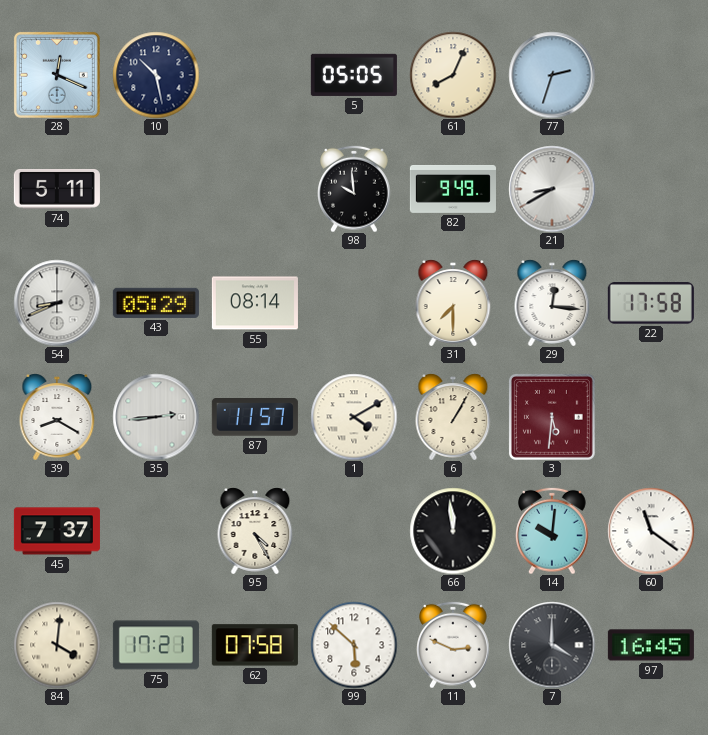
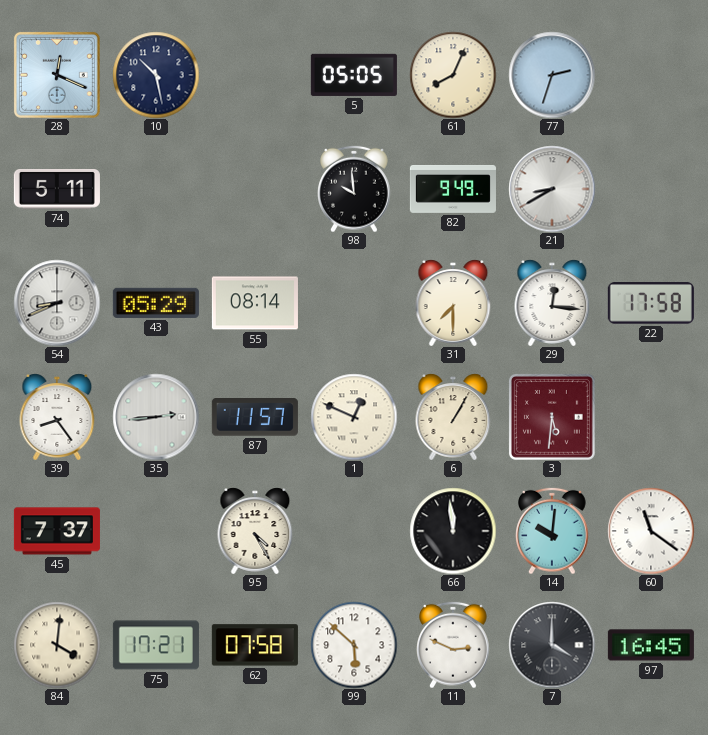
39: 8:20 -> 8:24 (57, 417)
1: 4:10 -> 12:49 (354, 417)
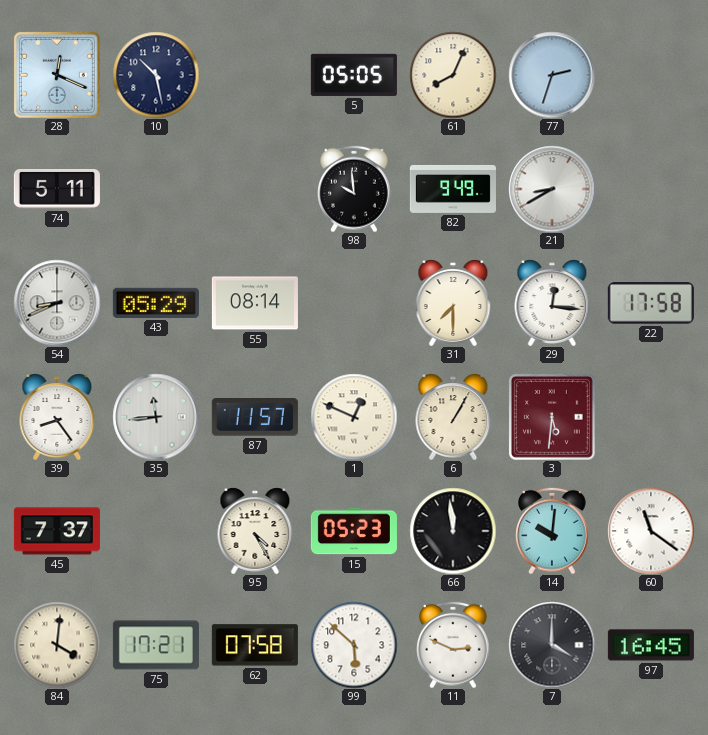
35: 2:44 -> 11:44 (156, 417)
15: none -> 05:23 (354, 531)
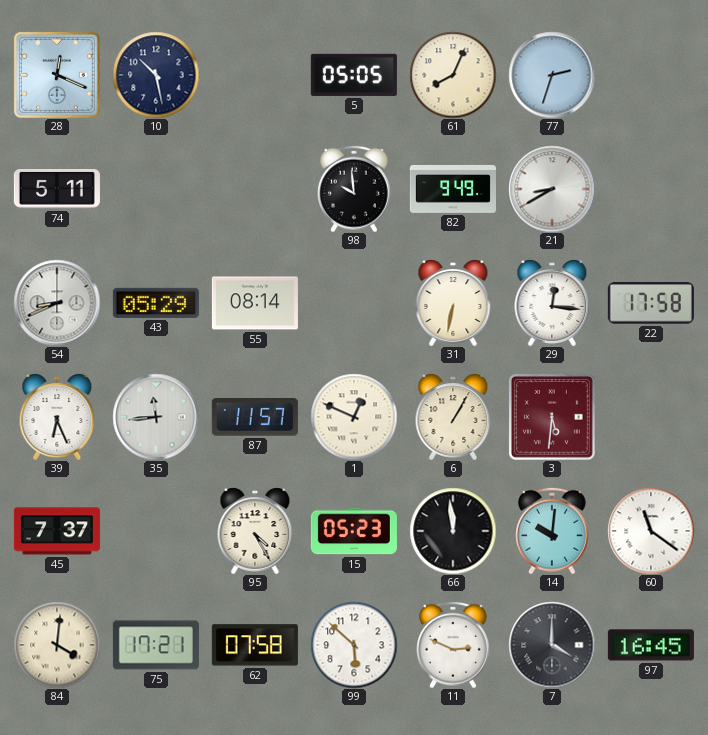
31: 7:30 -> 6:32 (453, 303)
39: 8:24 -> 6:26 (57, 417)
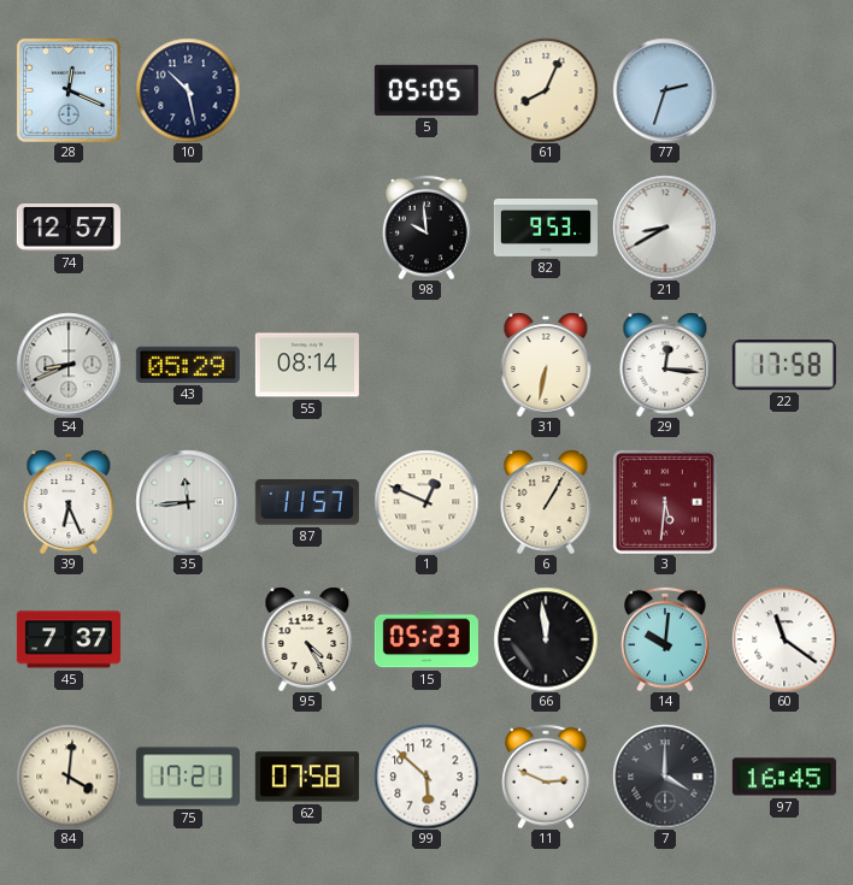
74: 5:11 -> 12:57 (69, 229)
82: 9:49 -> 9:53 (546, 228)
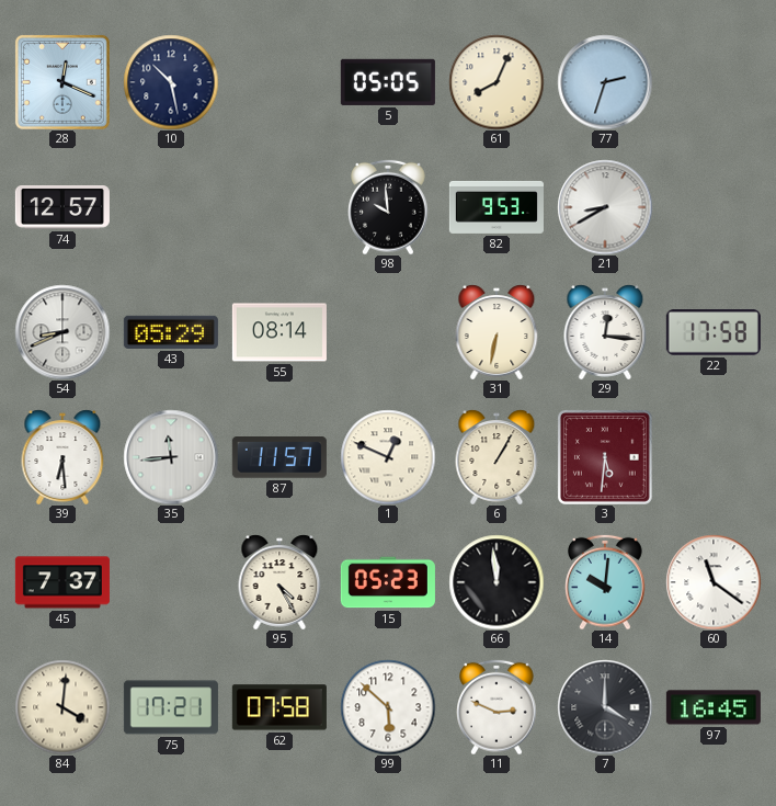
39: 6:26 -> 6:29 (62, 457)
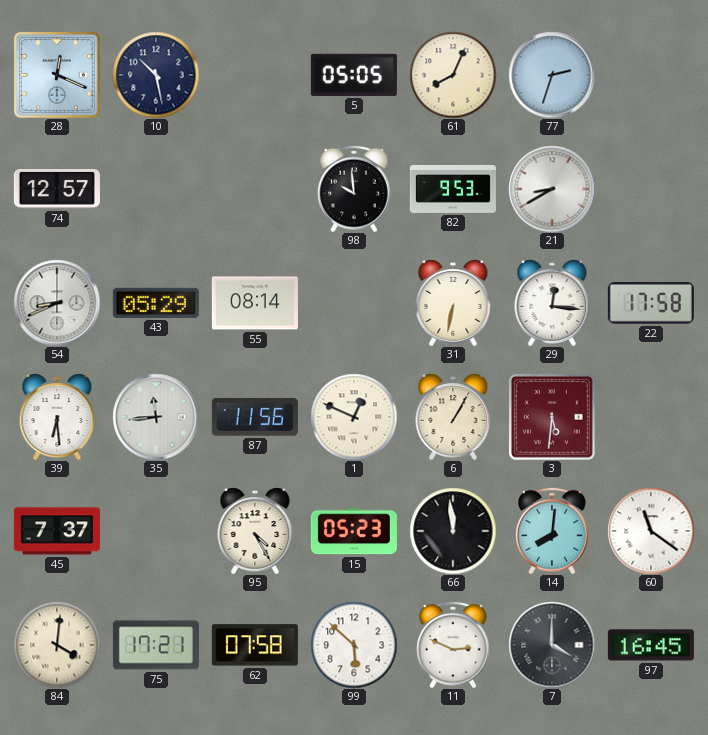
87: 11:57 -> 11:56 (255, 418)
14: 10:01 -> 8:01 (552, 531)
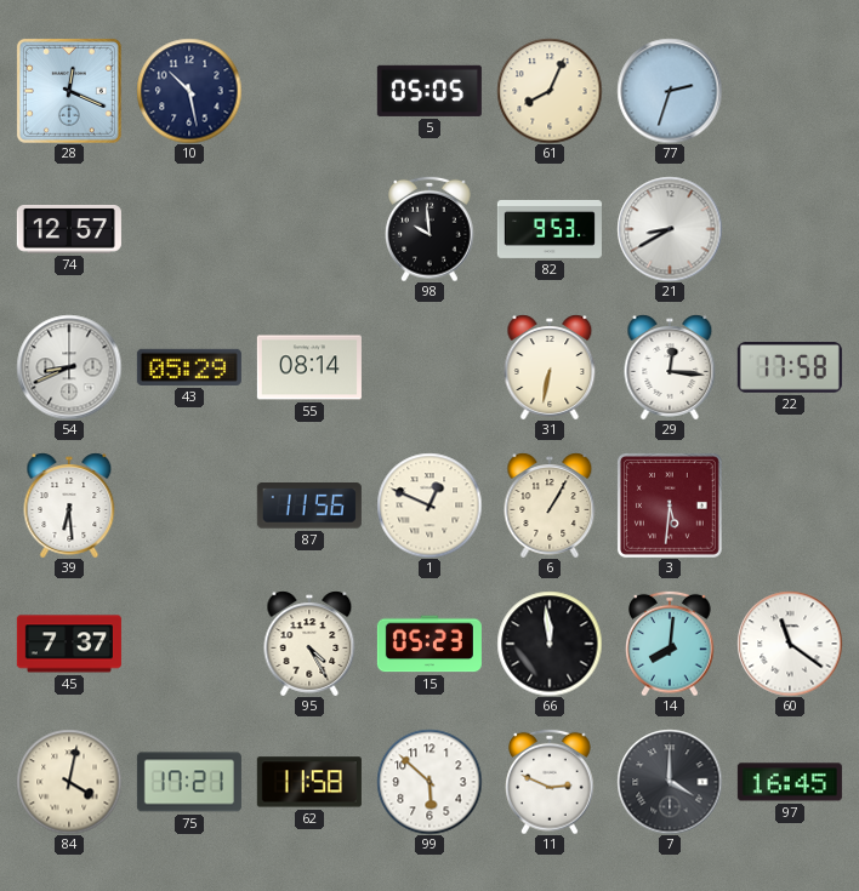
35: 11:44 -> none (156, 417)
84: 4:01 -> 4:02 (69, 782)
62: 07:58 -> 11:58 (309, 782)
